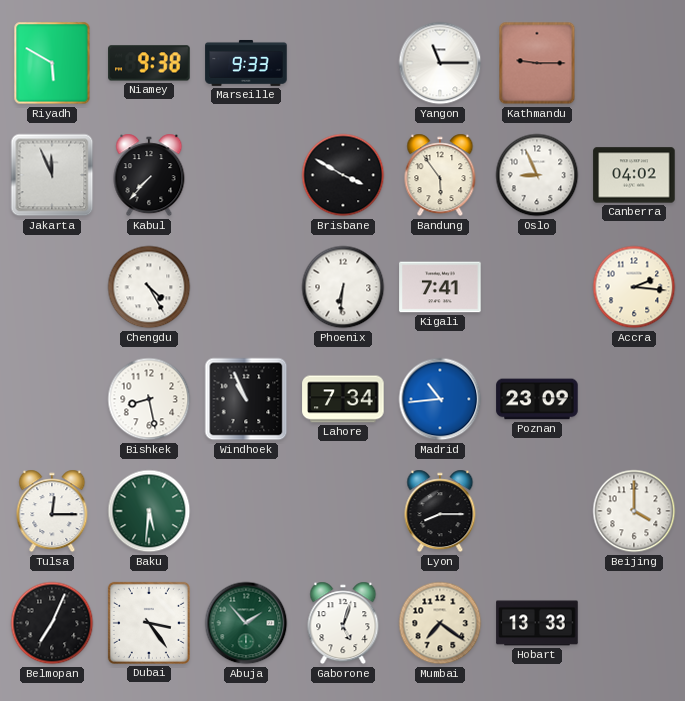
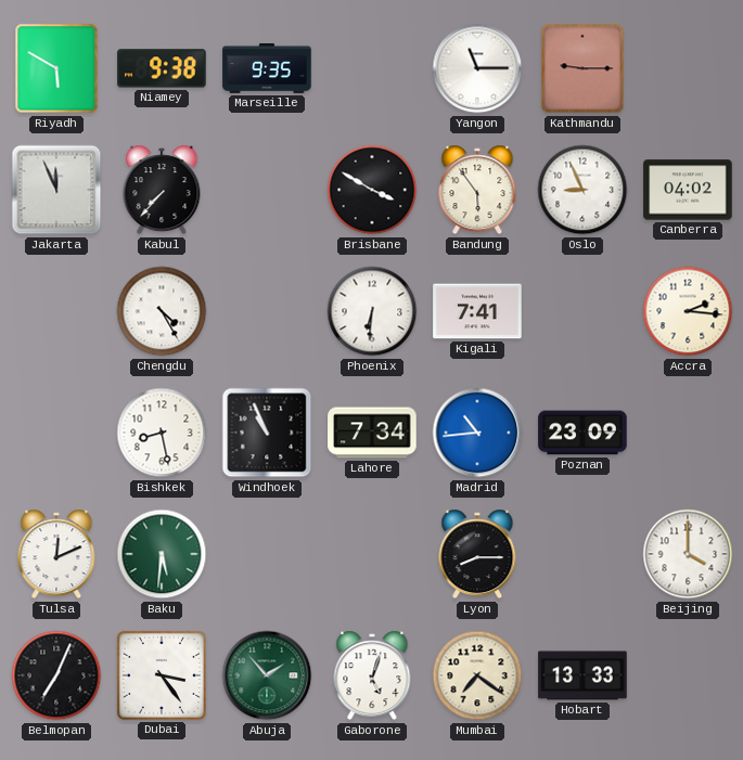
Marseille: 9:33 -> 9:35 (267, 68)
Tulsa: 12:15 -> 12:11 (56, 554)
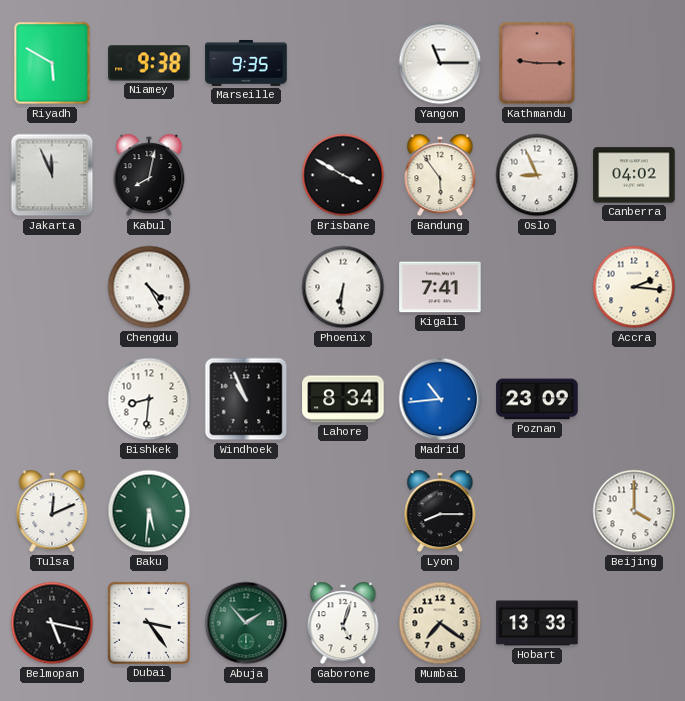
Kabul: 7:37 -> 8:02 (149, 175)
Bishkek: 8:28 -> 8:31 (149, 399)
Lahore: 7:34 -> 8:34 (343, 399)
Belmopan: 7:04 -> 5:17 (52, 623)
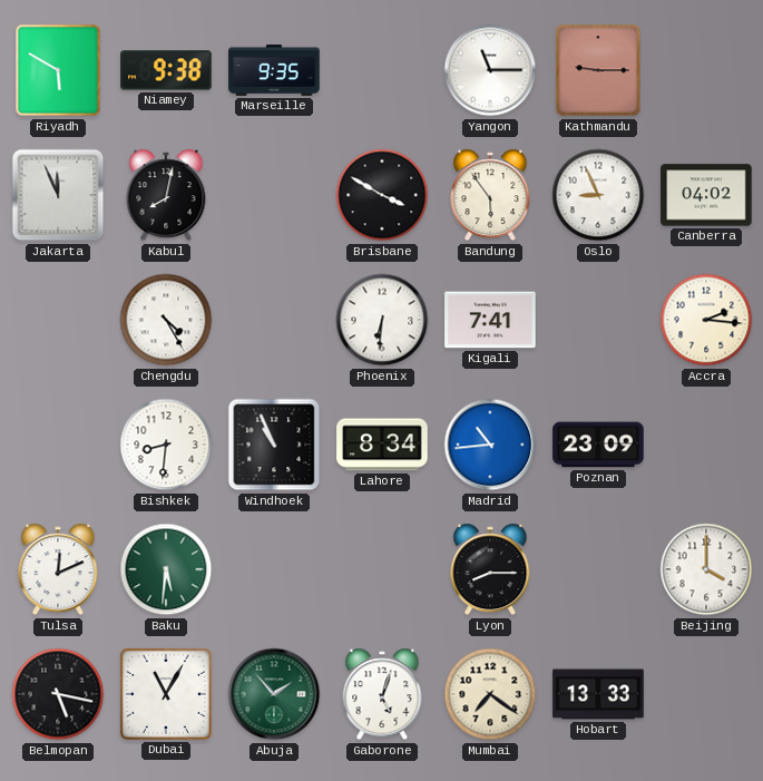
Dubai: 3:24 -> 11:05 (166, 694)
